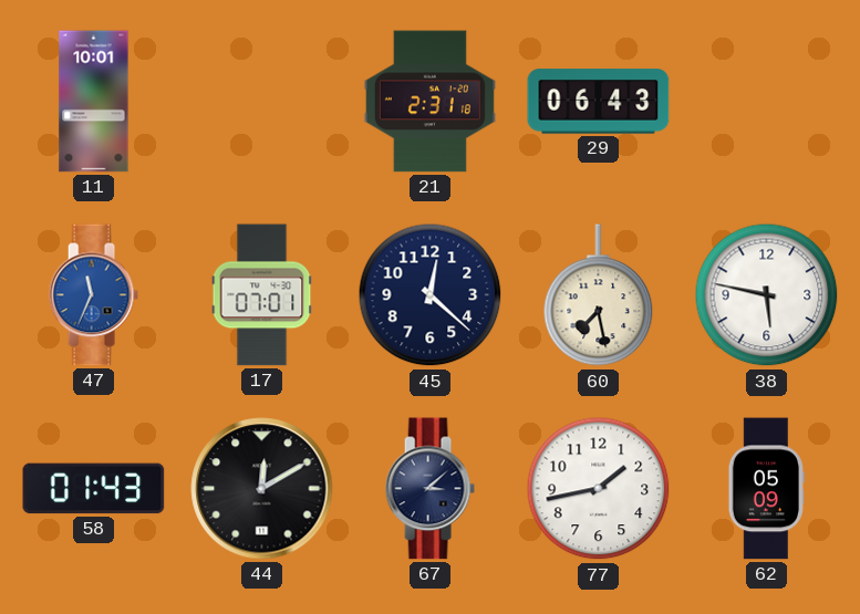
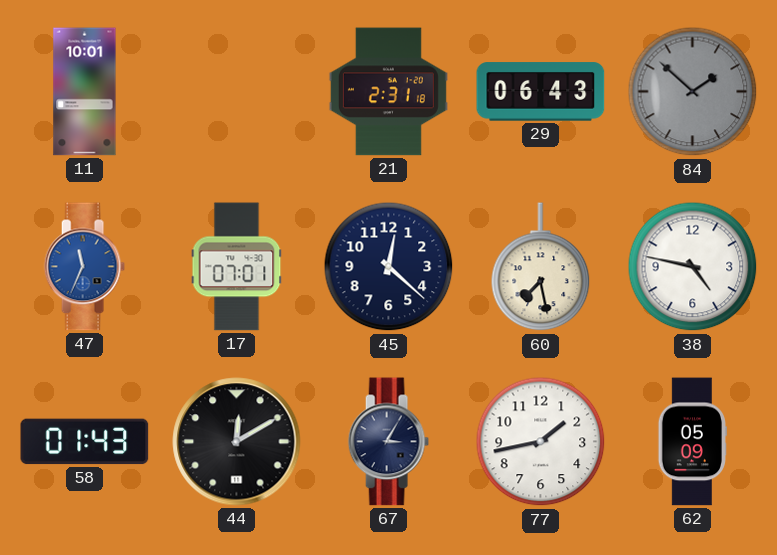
84: none -> 1:52 (693, 92)
38: 5:47 -> 4:47 (693, 267)
67: 3:08 -> 3:05 (388, 442)
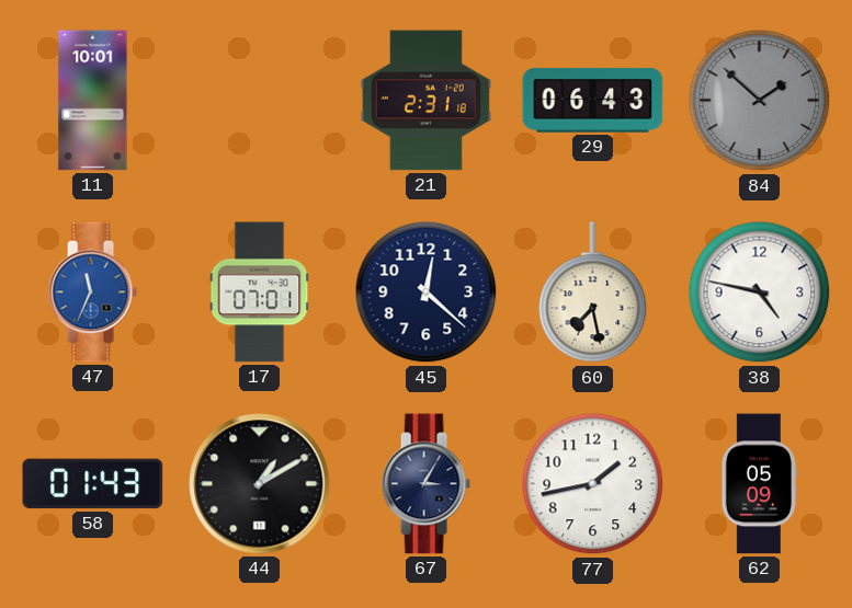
44: 12:10 -> 1:10 (260, 484)
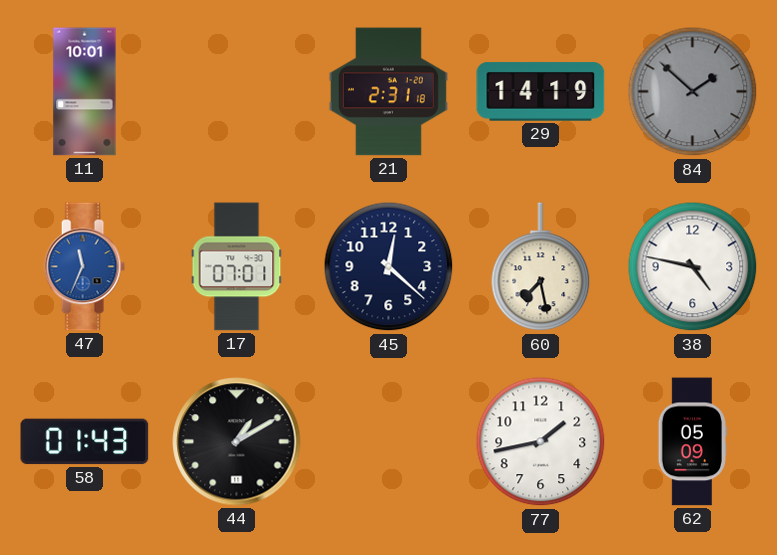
29: 06:43 -> 14:19 (541, 92)
67: 3:05 -> none (425, 484)
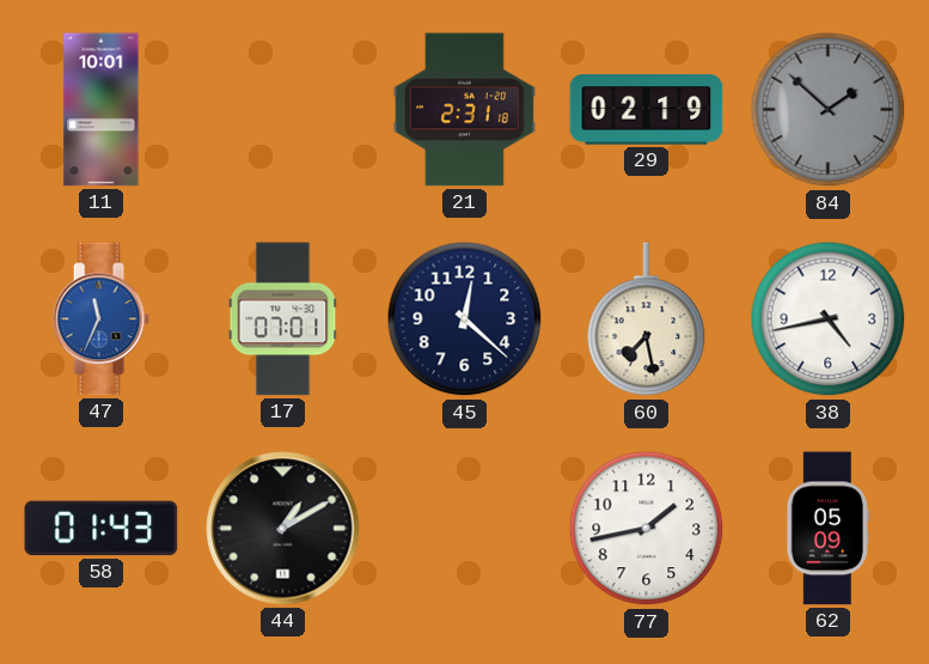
29: 14:19 -> 02:19 (647, 110)
38: 4:47 -> 4:43 (829, 319)
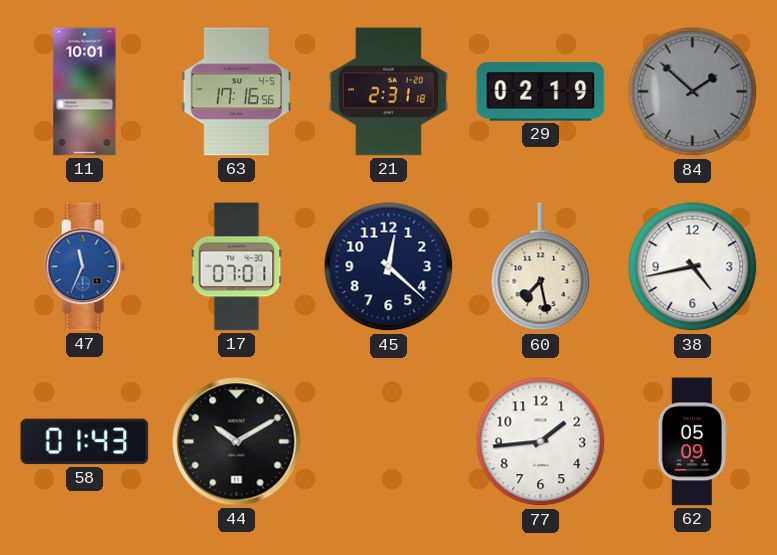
63: none -> 17:16 (237, 92)
44: 1:10 -> 10:10 (237, 442)
77: 1:43 -> 1:44 (541, 442)
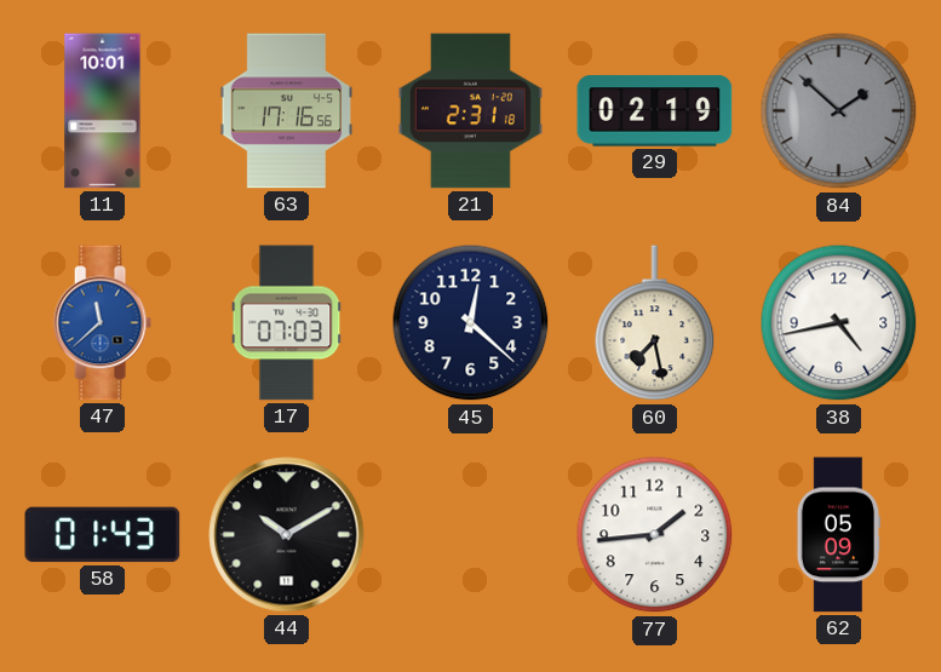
47: 11:34 -> 11:38 (102, 323)
17: 07:01 -> 07:03 (287, 323)
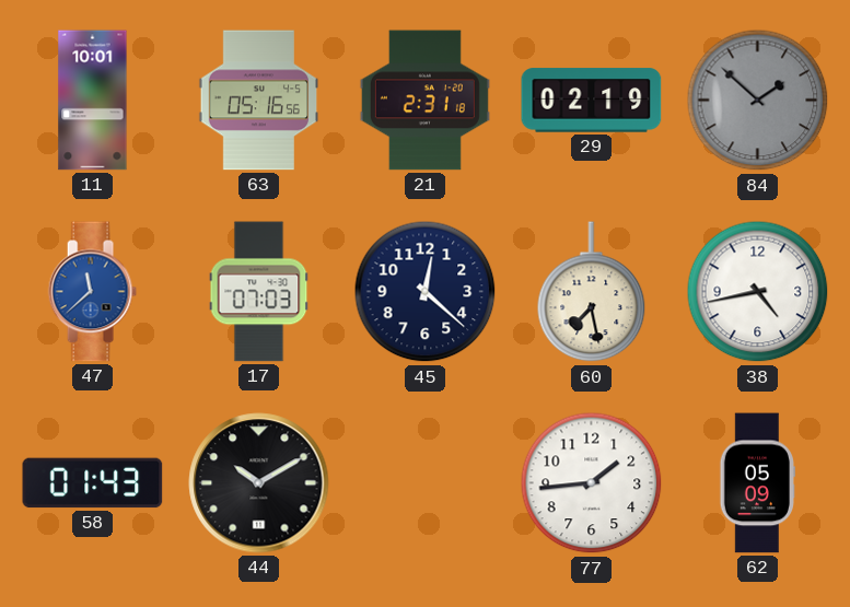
63: 17:16 -> 05:16 (259, 101)
